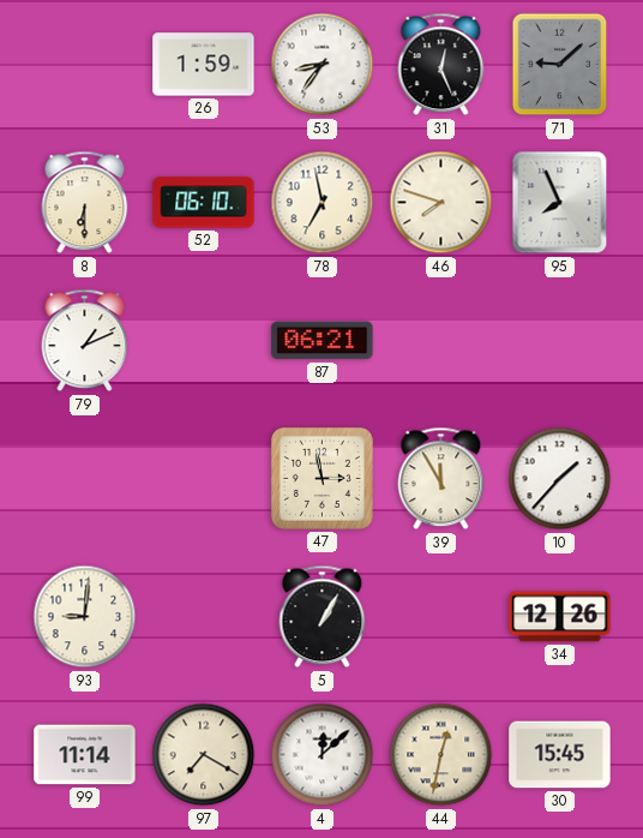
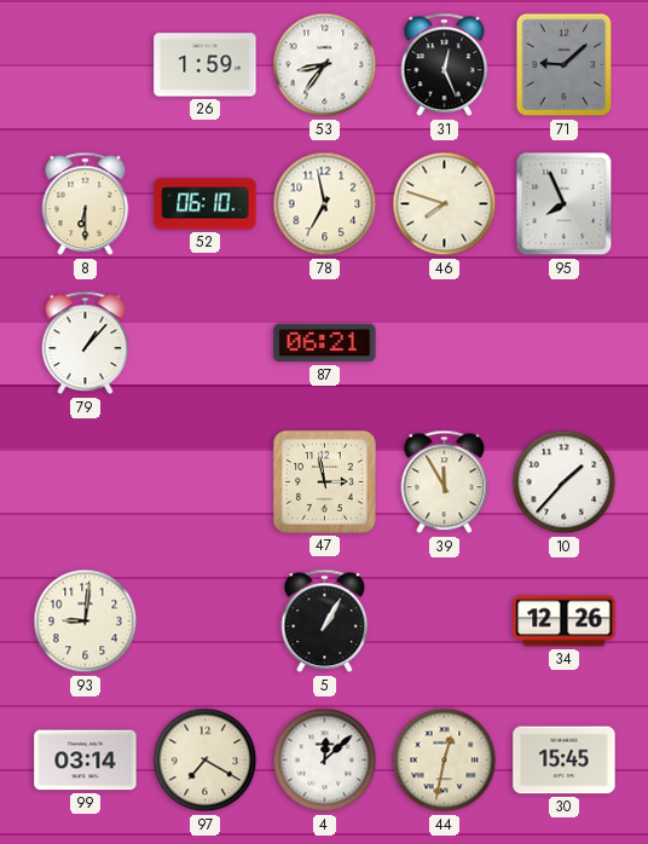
79: 1:11 -> 1:07 (86, 343)
99: 11:14 -> 03:14 (86, 761)
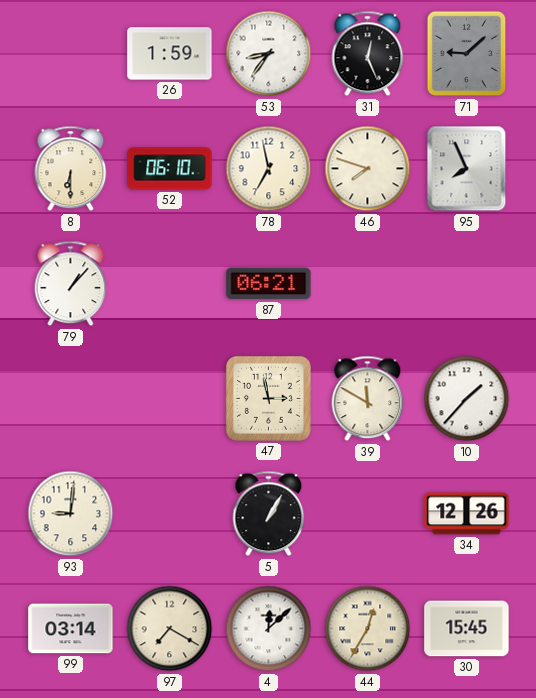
39: 11:55 -> 11:50 (368, 399)
44: 12:32 -> 12:35 (368, 629)
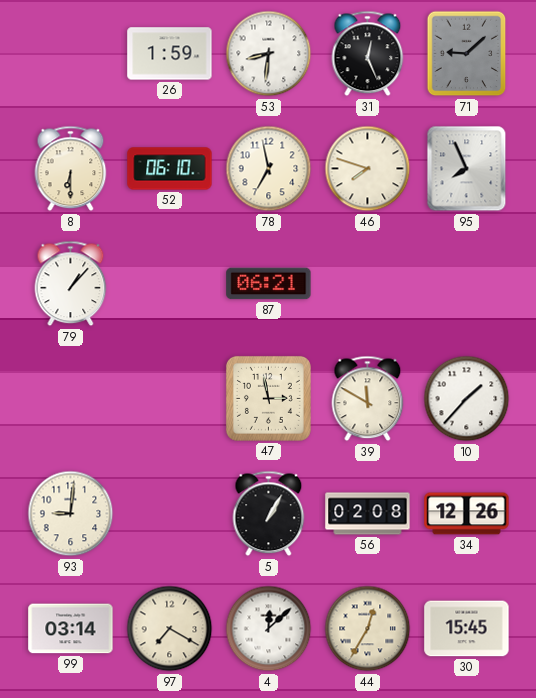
53: 8:36 -> 8:31 (269, 54)
56: none -> 02:08 (368, 514)
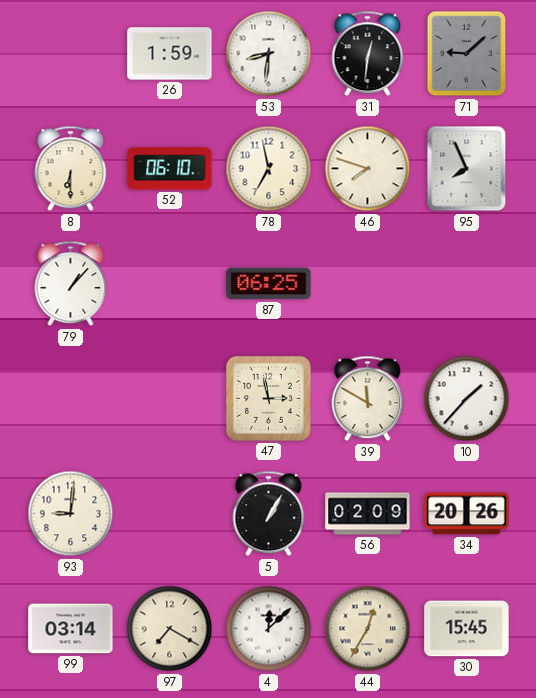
31: 12:26 -> 12:31 (368, 54)
87: 06:21 -> 06:25 (269, 284)
56: 02:08 -> 02:09 (368, 514)
34: 12:26 -> 20:26 (467, 514)
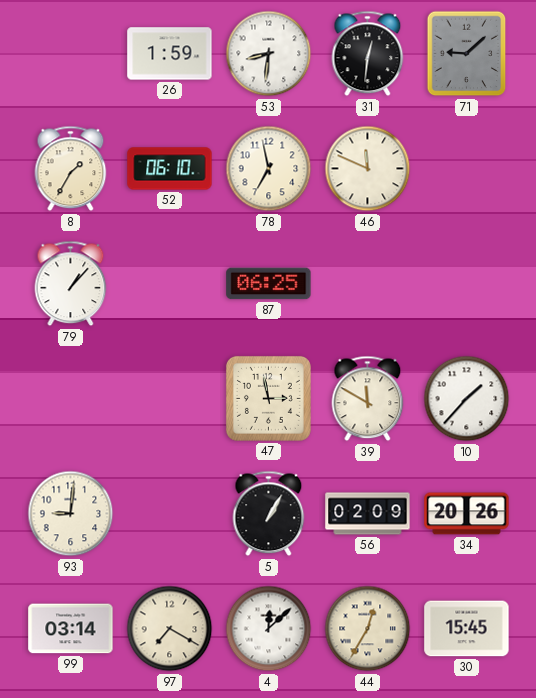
8: 6:30 -> 1:35 (71, 169)
46: 7:48 -> 11:49 (368, 169)
95: 7:56 -> none (467, 169)
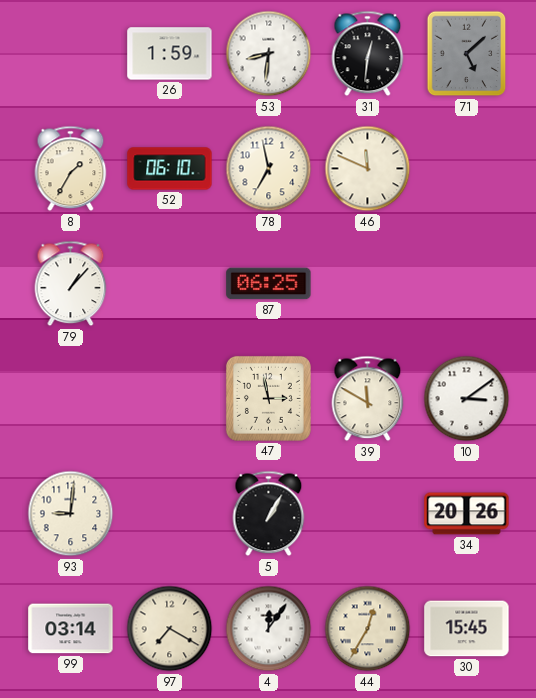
71: 9:08 -> 5:08 (467, 54)
10: 1:37 -> 3:09 (467, 399)
56: 02:09 -> none (368, 514)
4: 12:08 -> 12:06 (269, 629)
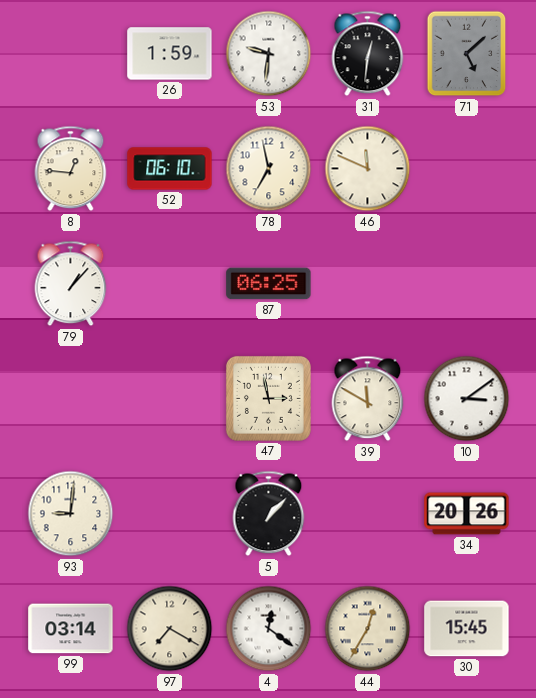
53: 8:31 -> 9:31 (269, 54)
8: 1:35 -> 12:46 (71, 169)
5: 1:05 -> 1:07 (269, 514)
4: 12:06 -> 12:21 (269, 629)
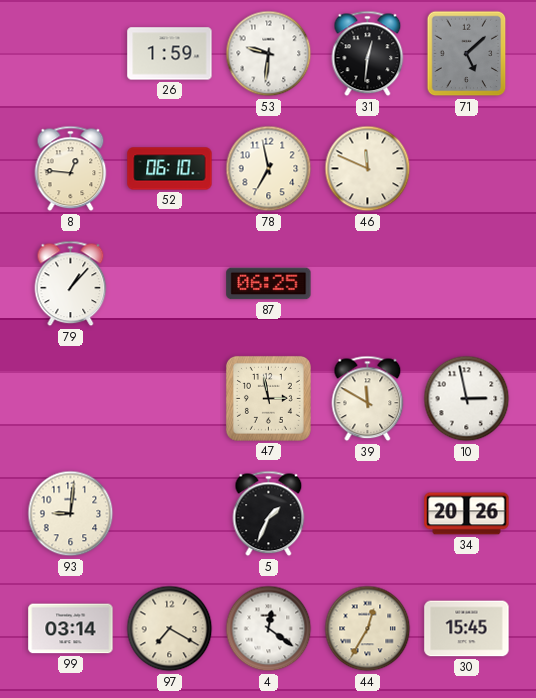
10: 3:09 -> 2:58 (467, 399)
5: 1:07 -> 1:34 (269, 514)
